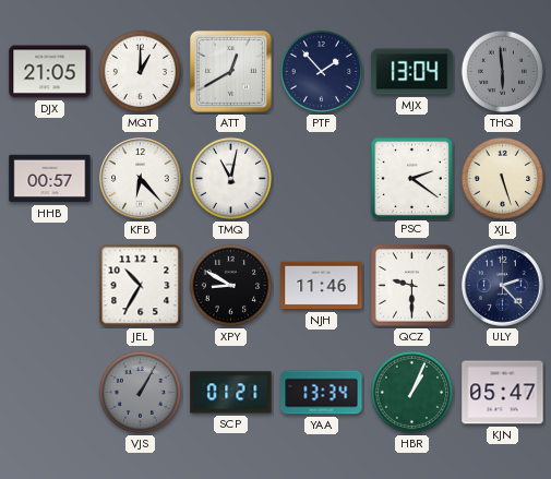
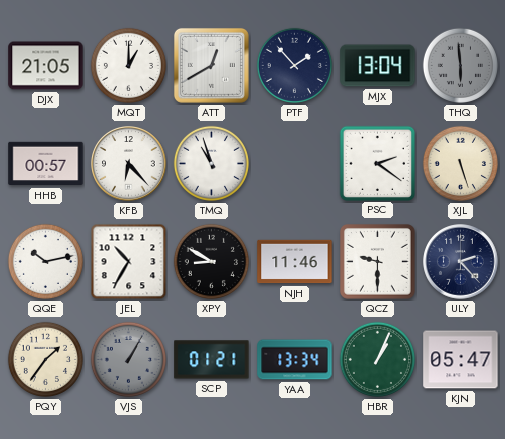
TMQ: 11:02 -> 10:57 (211, 163)
QQE: none -> 10:13 (45, 261)
PQY: none -> 1:36 (45, 359)
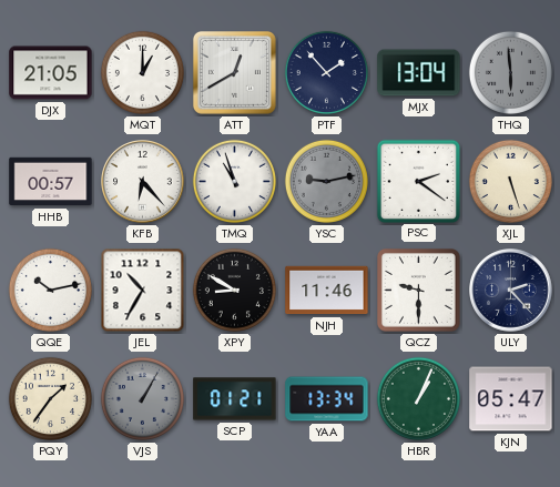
YSC: none -> 9:13 (326, 181)
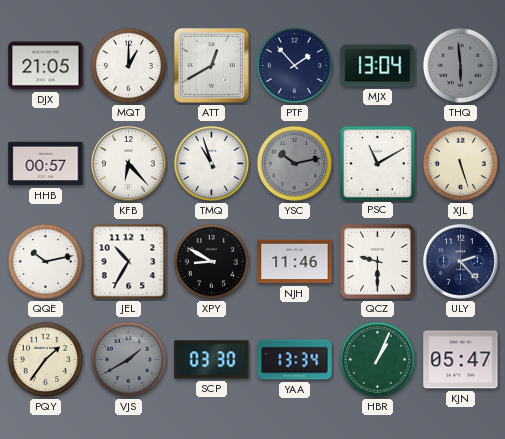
YSC: 9:13 -> 10:13 (294, 163)
PSC: 2:21 -> 11:10 (377, 163)
VJS: 1:05 -> 1:40 (128, 359)
SCP: 01:21 -> 03:30 (212, 360)
